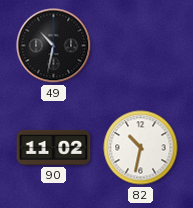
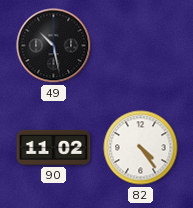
49: 10:32 -> 10:28 (54, 46)
82: 10:32 -> 4:24 (141, 148)
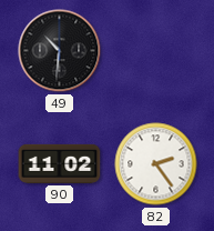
49: 10:28 -> 10:31 (60, 51)
82: 4:24 -> 2:24 (156, 164)
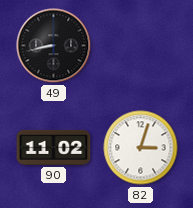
49: 10:31 -> 8:43 (54, 46)
82: 2:24 -> 3:03 (141, 148)
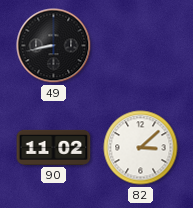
82: 3:03 -> 3:08 (141, 148)
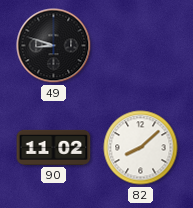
49: 8:43 -> 8:48 (54, 46)
82: 3:08 -> 8:08 (141, 148)
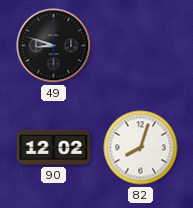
90: 11:02 -> 12:02 (54, 147)
82: 8:08 -> 8:03 (141, 148)
